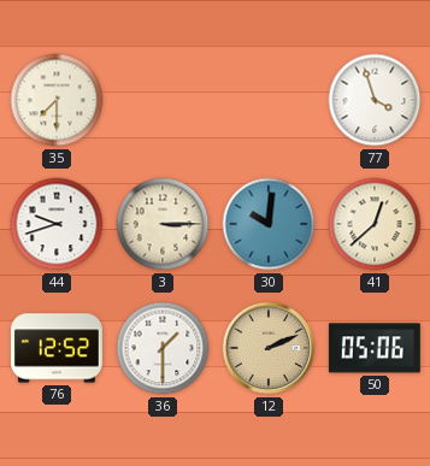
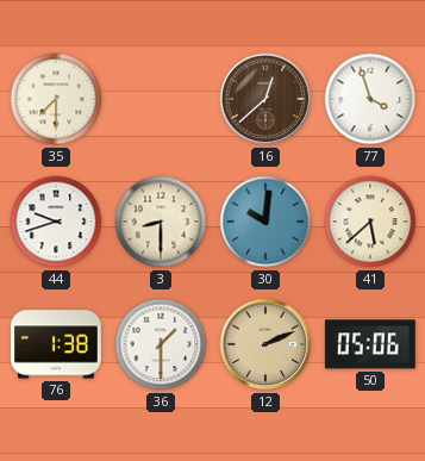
16: none -> 12:38 (265, 99)
3: 3:15 -> 8:30 (161, 222)
41: 12:38 -> 5:38 (370, 222)
76: 12:52 -> 1:38 (56, 344)
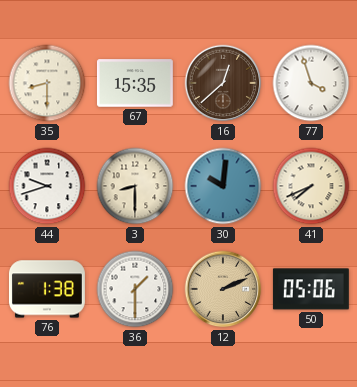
35: 7:30 -> 8:30 (47, 83)
67: none -> 15:35 (135, 83)
41: 5:38 -> 7:41 (311, 186)
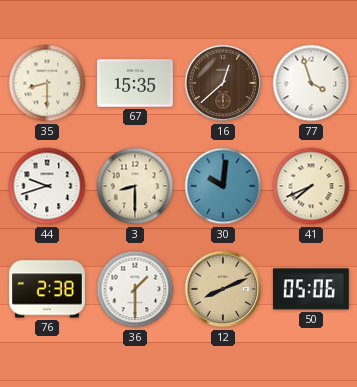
76: 1:38 -> 2:38 (47, 289)
12: 2:11 -> 8:11 (223, 289)
